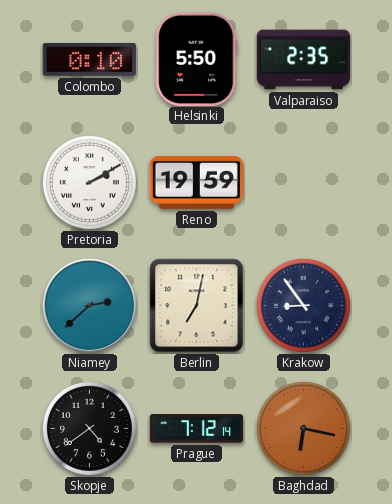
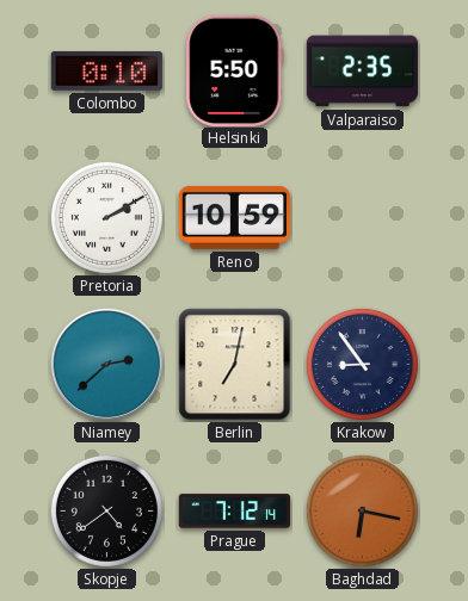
Reno: 19:59 -> 10:59 (234, 217)
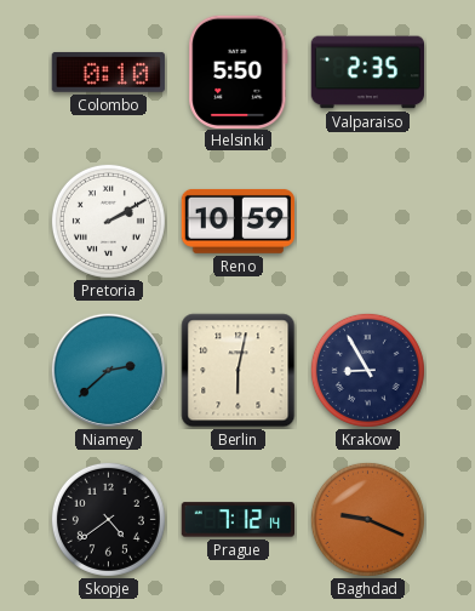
Berlin: 7:02 -> 6:02 (239, 371)
Krakow: 8:54 -> 8:55 (367, 370)
Baghdad: 6:17 -> 9:19 (367, 519)
